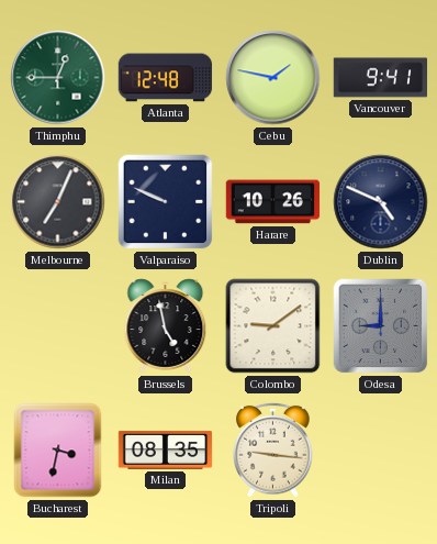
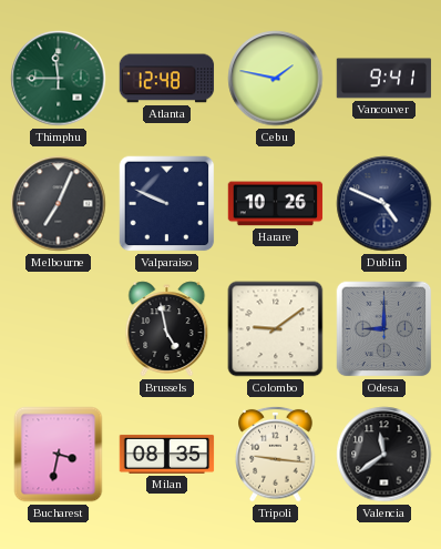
Thimphu: 12:45 -> 11:45 (59, 79)
Valencia: none -> 11:39 (384, 455)
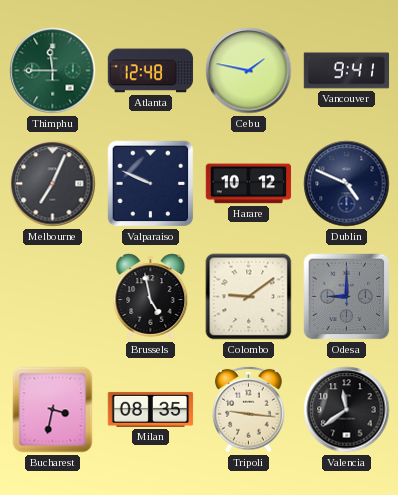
Harare: 10:26 -> 10:12 (249, 184)
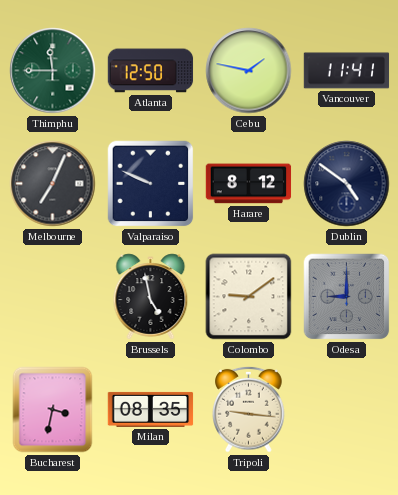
Atlanta: 12:48 -> 12:50 (151, 71)
Vancouver: 9:41 -> 11:41 (347, 71)
Harare: 10:12 -> 8:12 (249, 184)
Dublin: 4:49 -> 4:51 (347, 184)
Valencia: 11:39 -> none (347, 410)
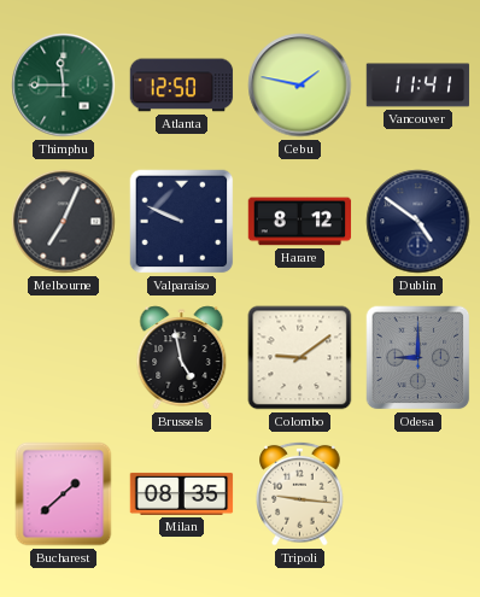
Bucharest: 3:32 -> 1:38 (64, 494)
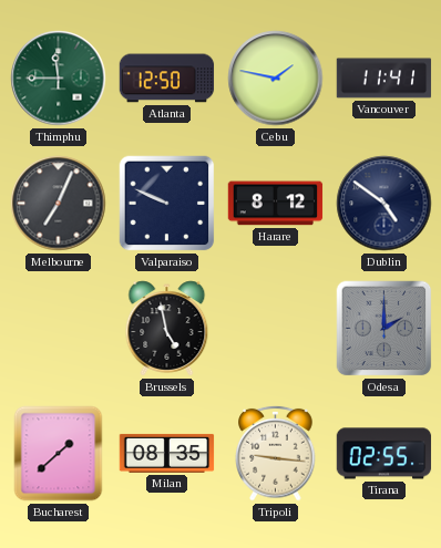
Colombo: 9:09 -> none (300, 358)
Odesa: 9:00 -> 2:00 (384, 329)
Tirana: none -> 02:55 (384, 454)
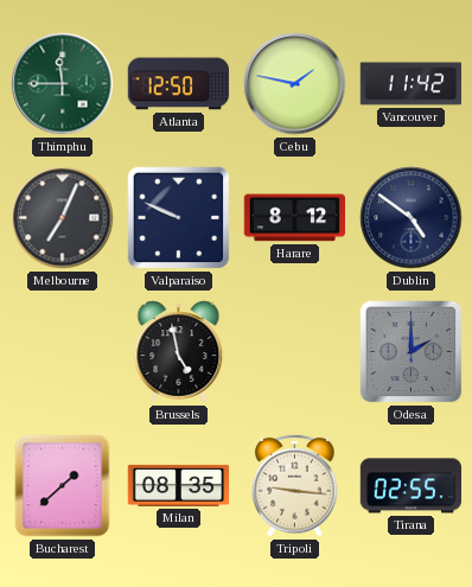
Vancouver: 11:41 -> 11:42 (412, 84)
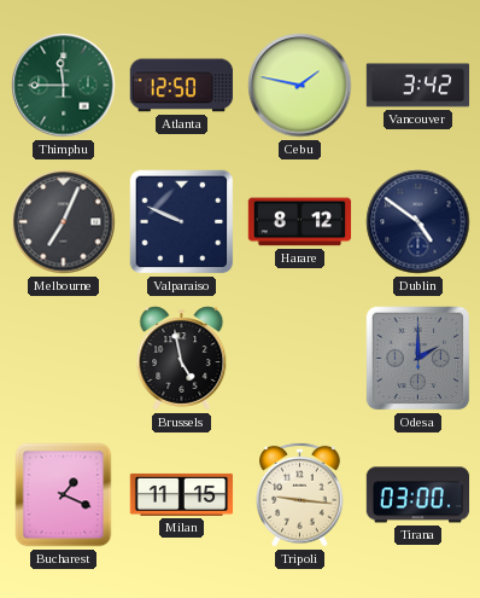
Vancouver: 11:42 -> 3:42 (418, 86)
Bucharest: 1:38 -> 1:19 (64, 495)
Milan: 08:35 -> 11:15 (182, 494)
Tirana: 02:55 -> 03:00 (418, 495)
